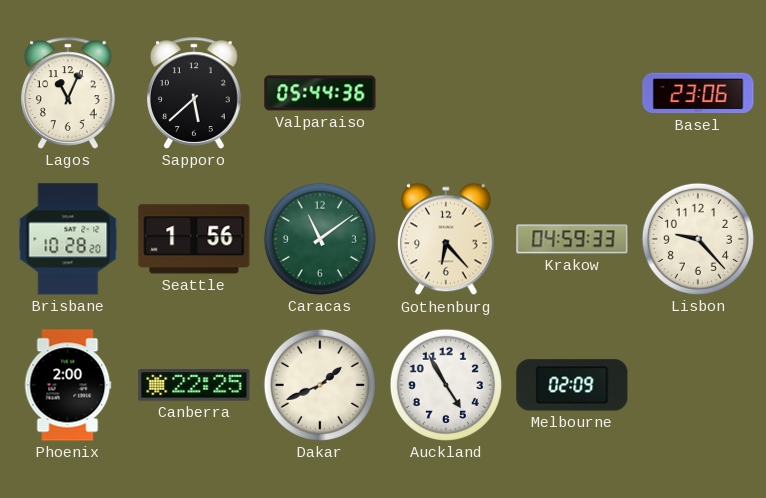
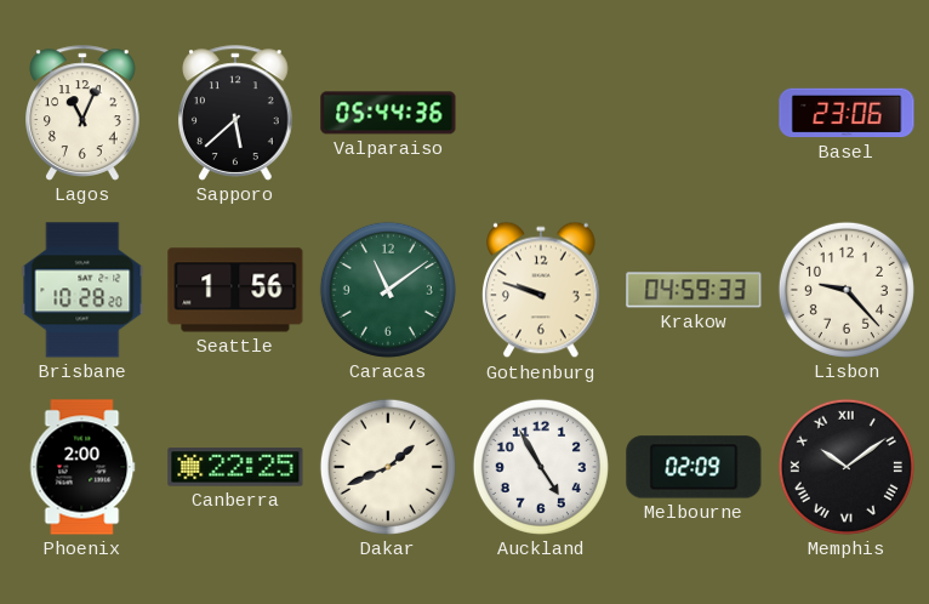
Gothenburg: 6:23 -> 9:48 (542, 290)
Memphis: none -> 10:09 (847, 467)
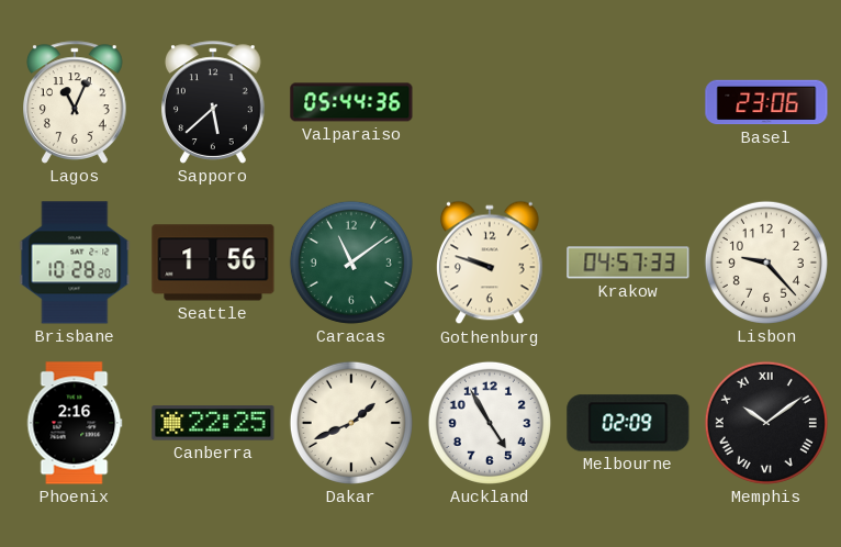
Krakow: 04:59 -> 04:57 (628, 263)
Phoenix: 2:00 -> 2:16 (75, 423)
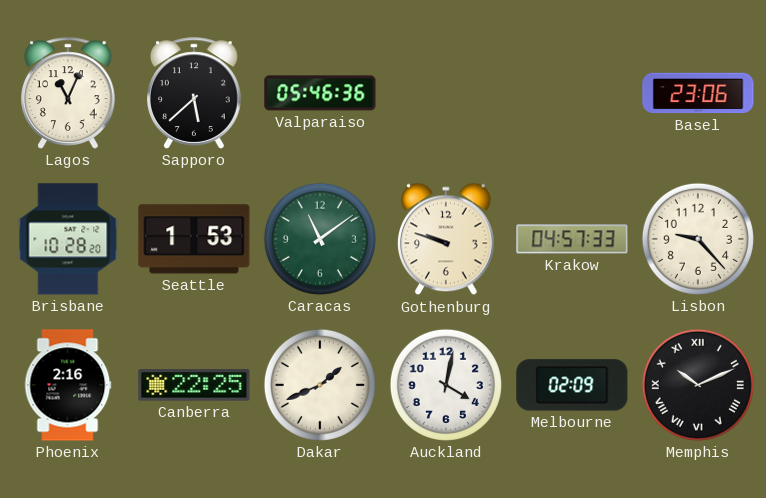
Valparaiso: 05:44 -> 05:46 (320, 93)
Seattle: 1:56 -> 1:53 (194, 239)
Auckland: 4:55 -> 4:02 (446, 385)
Memphis: 10:09 -> 10:11 (698, 385)
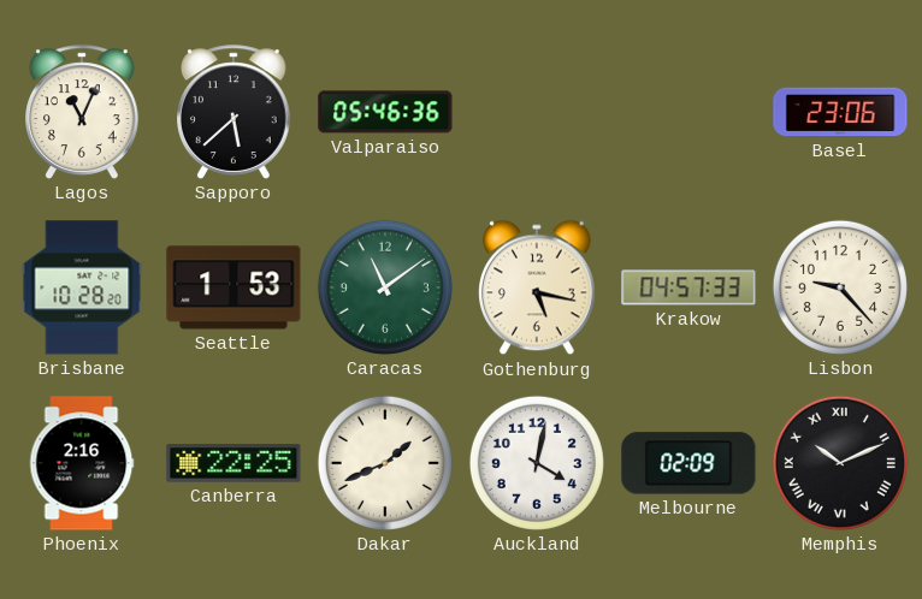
Gothenburg: 9:48 -> 5:17 (538, 287)
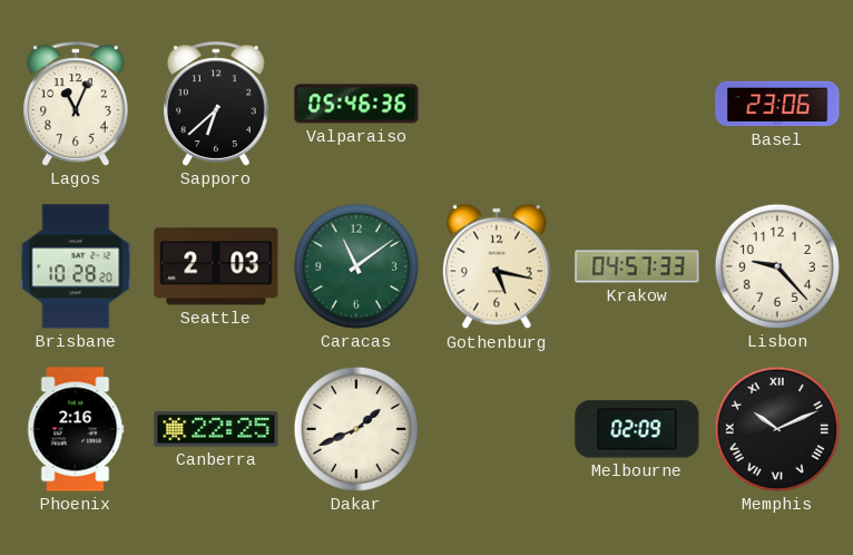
Sapporo: 5:38 -> 6:38 (217, 104)
Seattle: 1:53 -> 2:03 (216, 266)
Auckland: 4:02 -> none (537, 463)
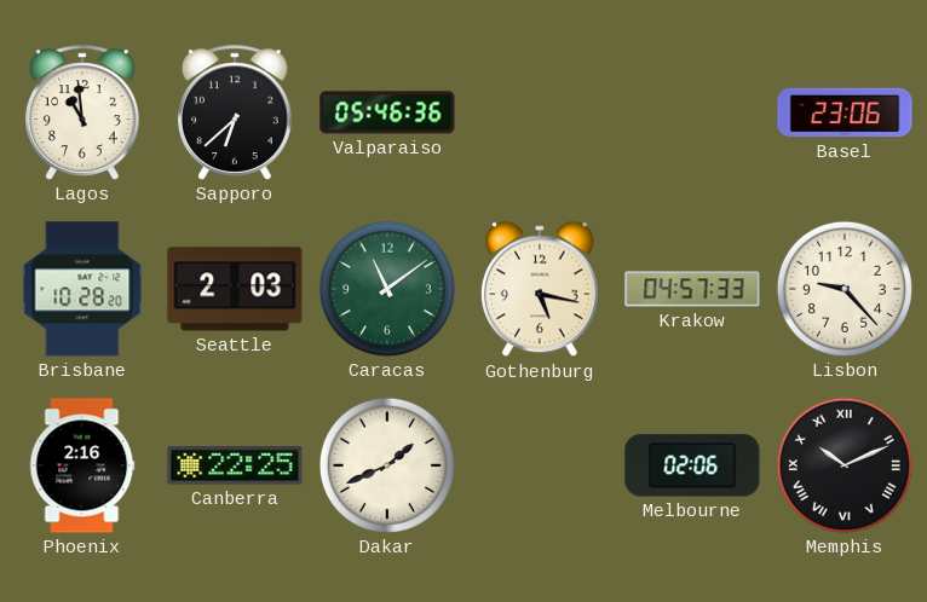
Lagos: 11:04 -> 10:59 (84, 112)
Melbourne: 02:09 -> 02:06 (692, 465)
